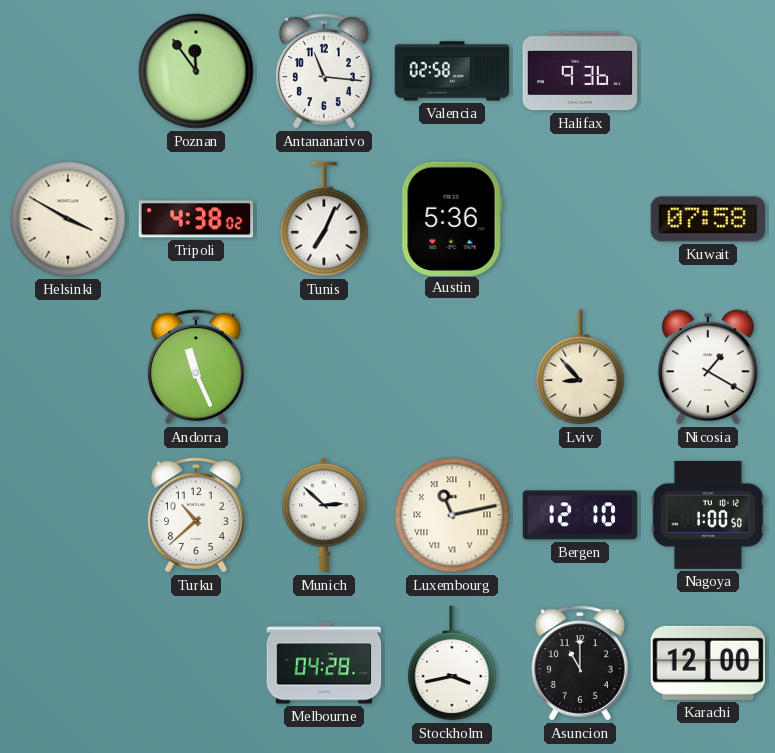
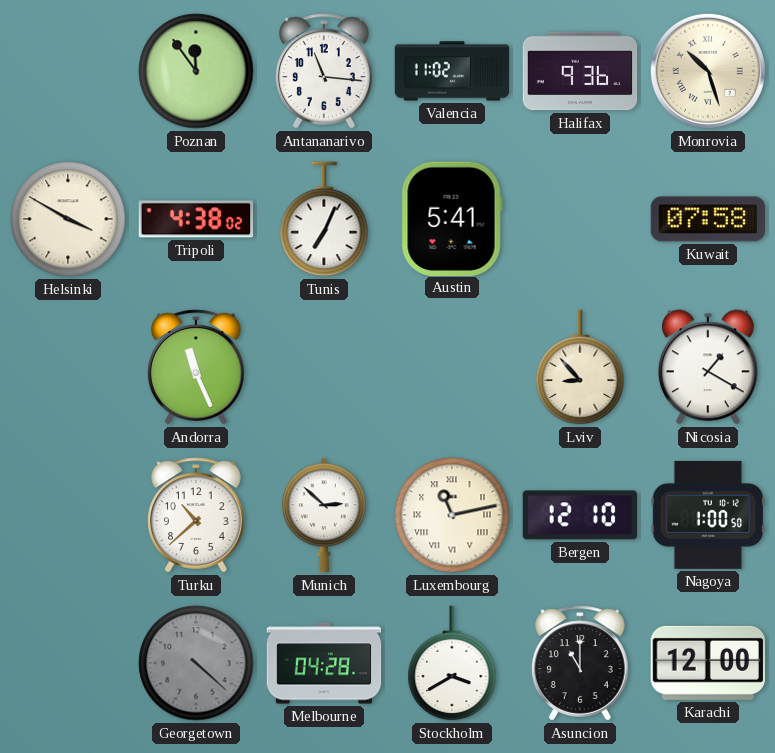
Valencia: 02:58 -> 11:02 (452, 71)
Monrovia: none -> 10:27 (708, 71)
Austin: 5:36 -> 5:41 (452, 218)
Georgetown: none -> 4:22 (196, 663)
Stockholm: 3:43 -> 3:40 (452, 663)
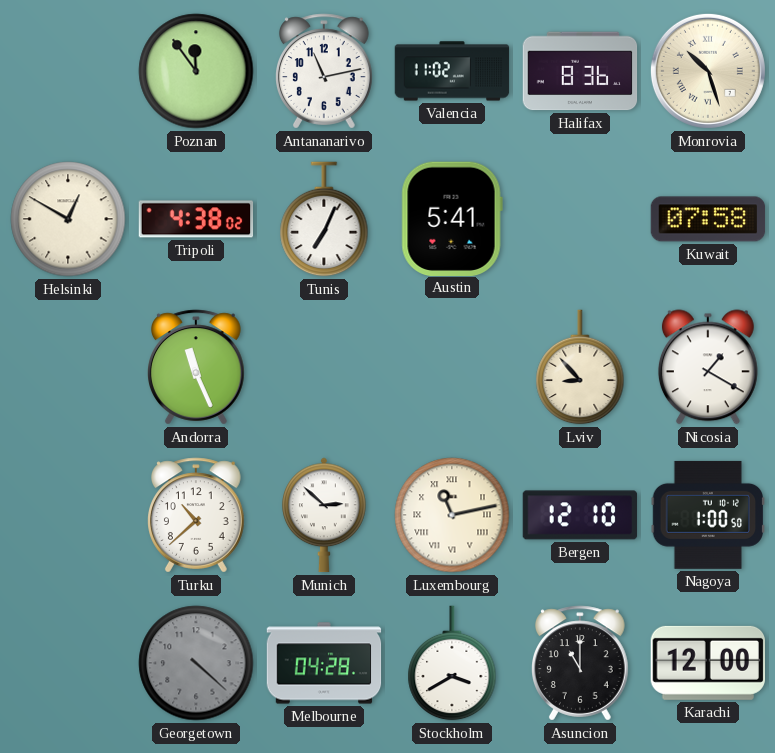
Antananarivo: 11:16 -> 11:13 (325, 71)
Halifax: 9:36 -> 8:36 (580, 71)
Helsinki: 3:50 -> 12:50 (68, 219)
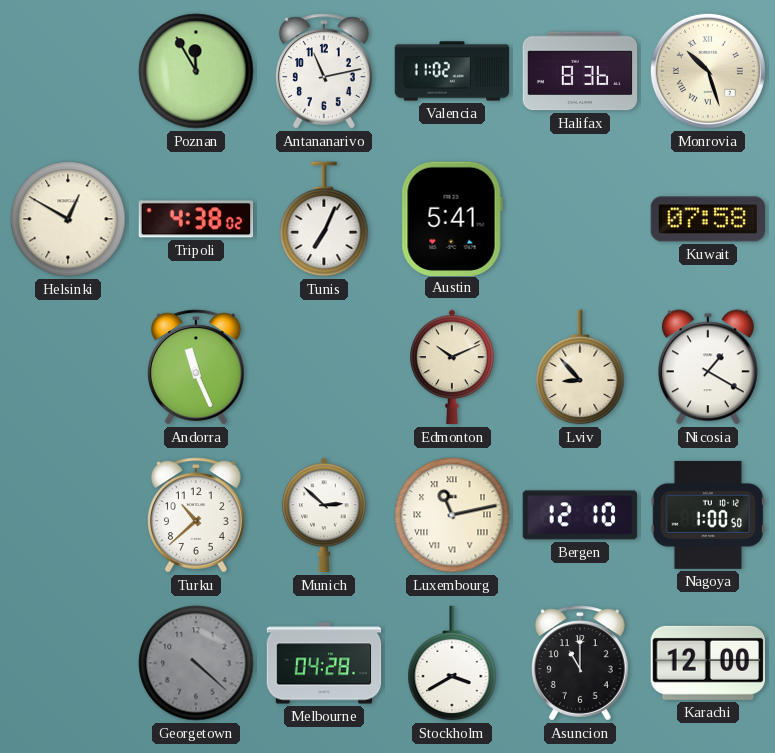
Poznan: 11:54 -> 11:55 (196, 71)
Edmonton: none -> 10:11 (453, 367)
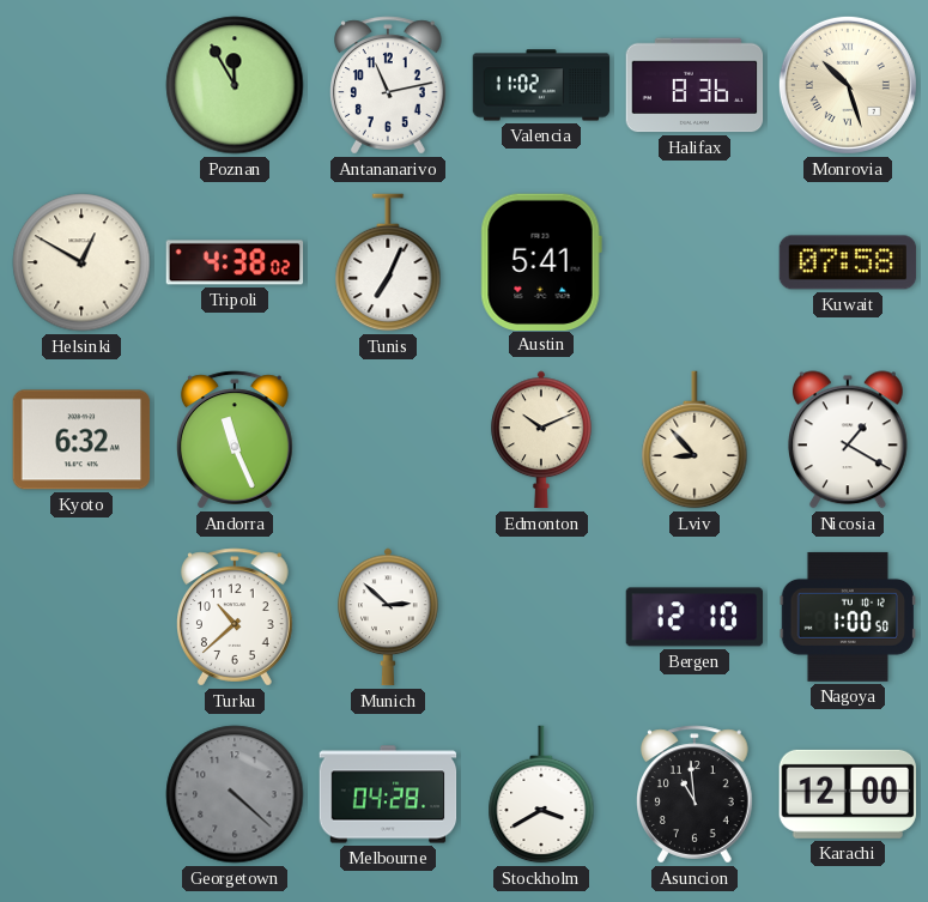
Kyoto: none -> 6:32 (81, 440)
Luxembourg: 11:13 -> none (452, 515)
Asuncion: 11:00 -> 10:59 (696, 794)
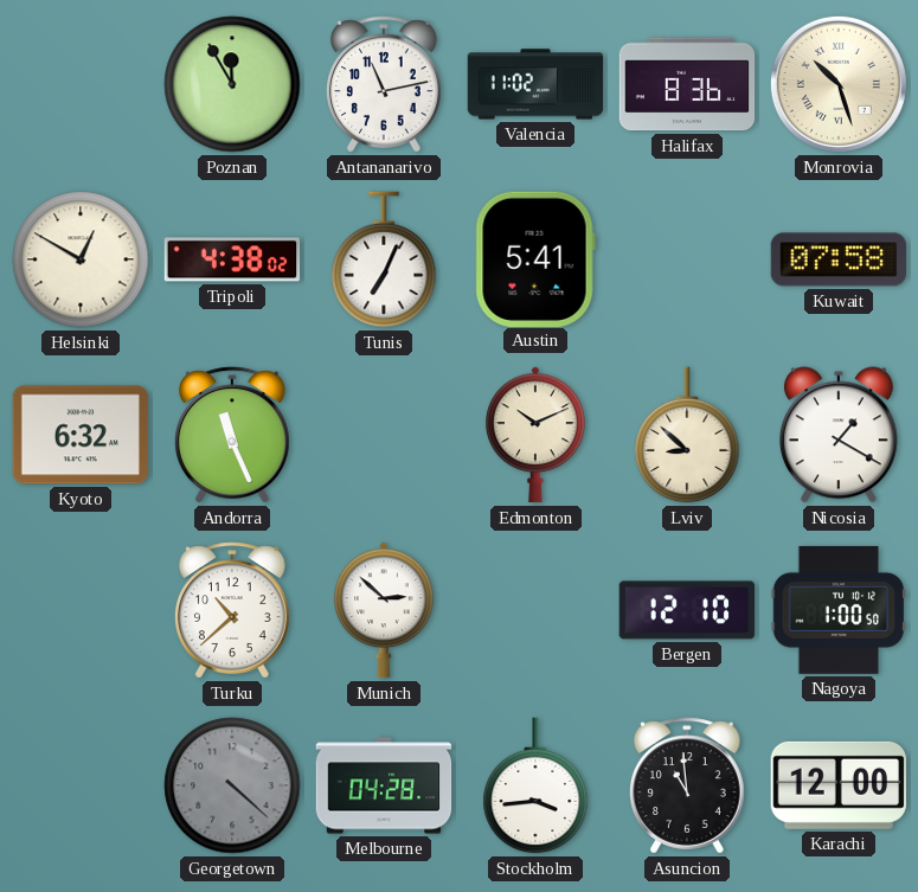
Lviv: 8:53 -> 8:52 (687, 435)
Stockholm: 3:40 -> 3:44 (535, 785)
